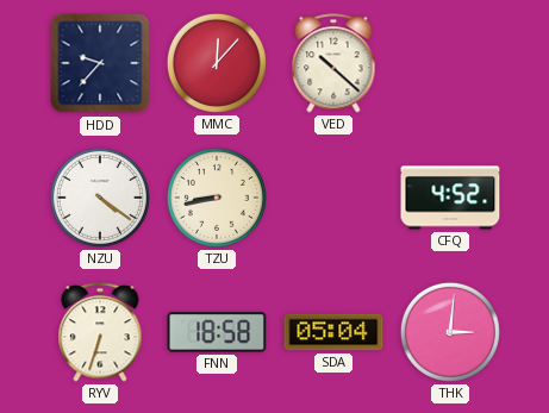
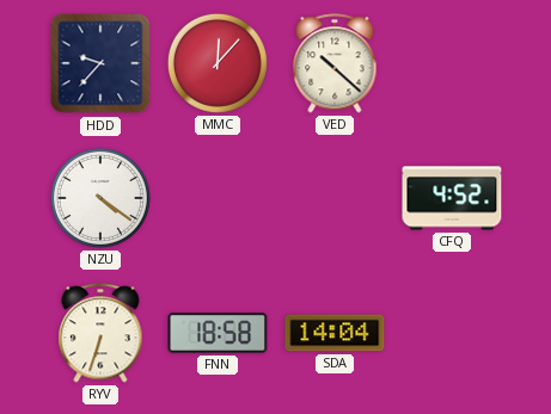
TZU: 8:43 -> none (217, 198)
SDA: 05:04 -> 14:04 (335, 333)
THK: 3:01 -> none (450, 332)
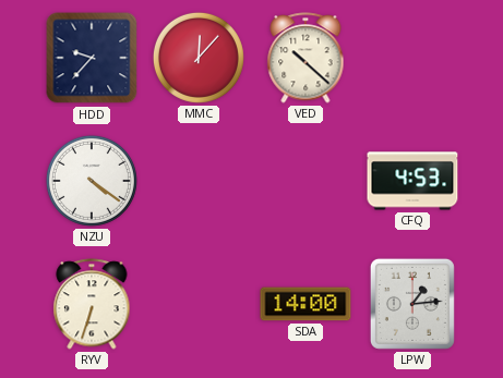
CFQ: 4:52 -> 4:53 (412, 181)
FNN: 18:58 -> none (218, 333)
SDA: 14:04 -> 14:00 (306, 304)
LPW: none -> 1:14 (412, 304)
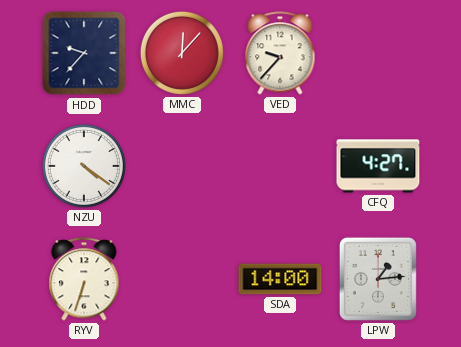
VED: 10:22 -> 9:37 (280, 53)
CFQ: 4:53 -> 4:27 (378, 166)
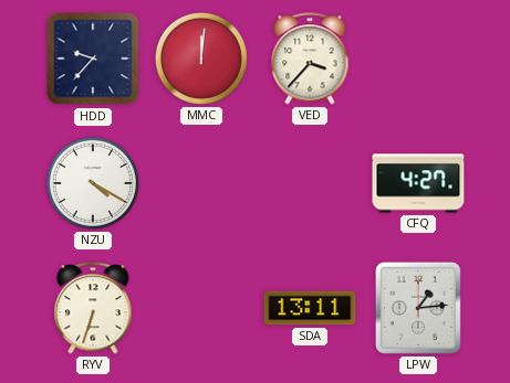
MMC: 12:07 -> 12:01 (201, 58)
VED: 9:37 -> 3:37 (310, 58)
NZU: 4:21 -> 4:20 (93, 183)
SDA: 14:00 -> 13:11 (310, 308)
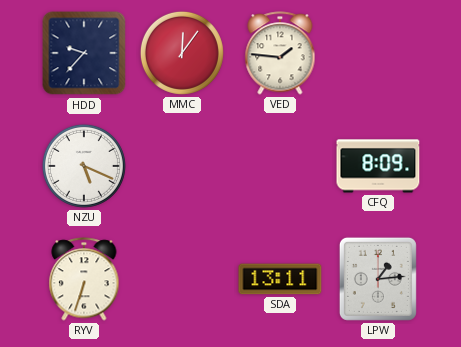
MMC: 12:01 -> 12:06 (182, 53)
VED: 3:37 -> 1:46 (280, 53)
NZU: 4:20 -> 5:19 (84, 166)
CFQ: 4:27 -> 8:09 (378, 166)
